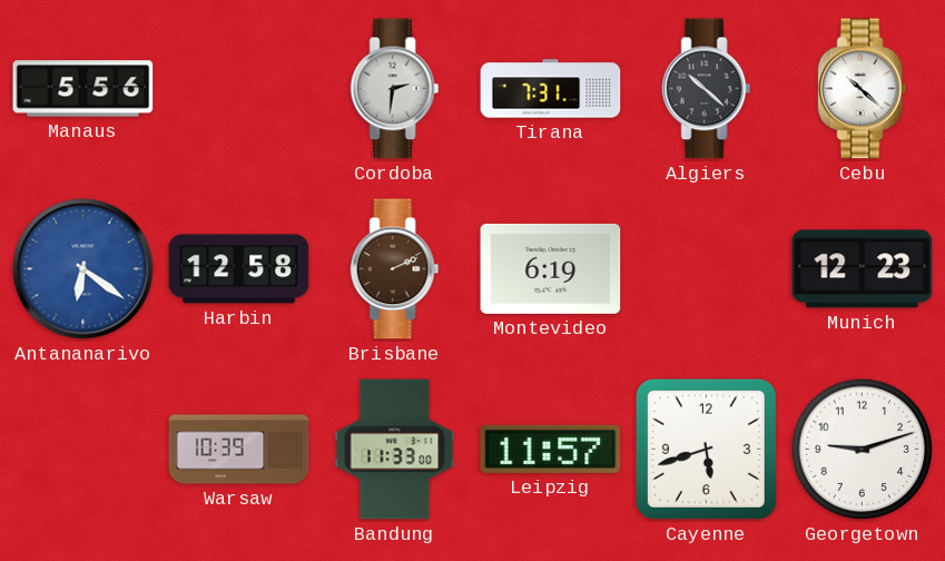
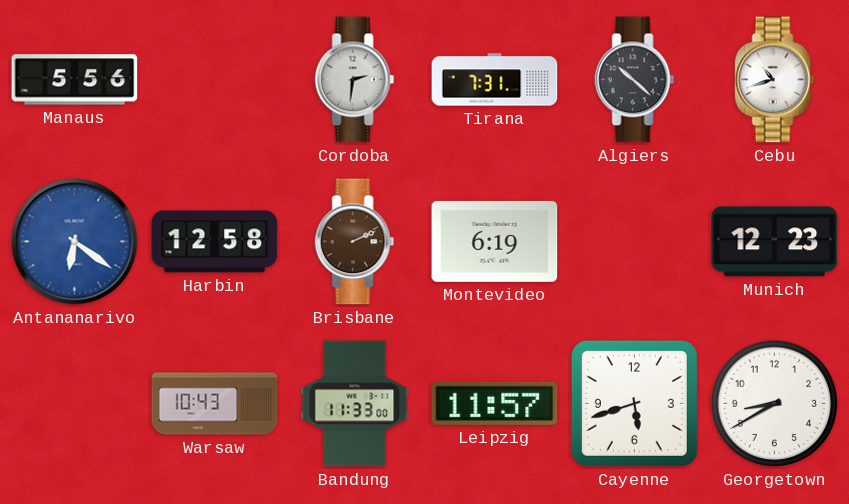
Cebu: 10:22 -> 10:42 (775, 80)
Warsaw: 10:39 -> 10:43 (215, 404)
Georgetown: 9:12 -> 8:40 (775, 404)
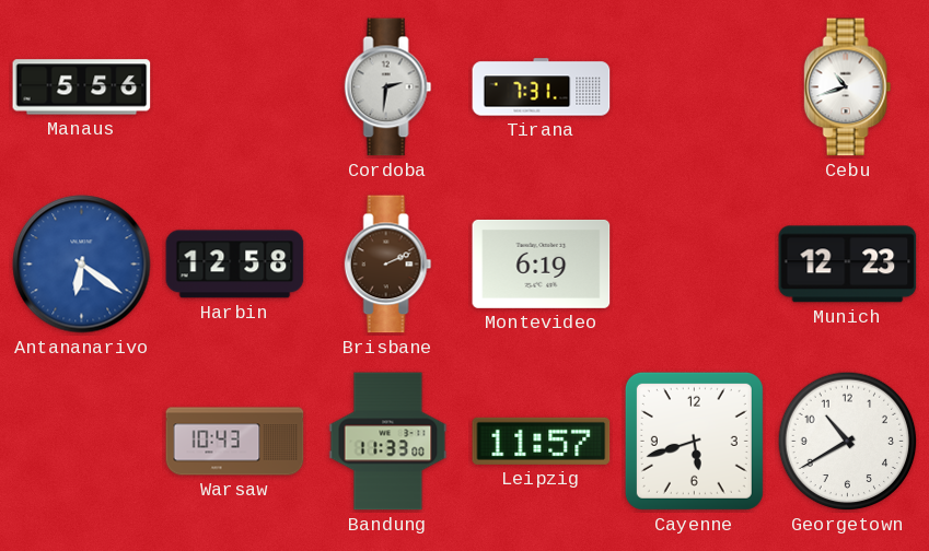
Algiers: 10:22 -> none (635, 80)
Georgetown: 8:40 -> 10:40 (848, 442)
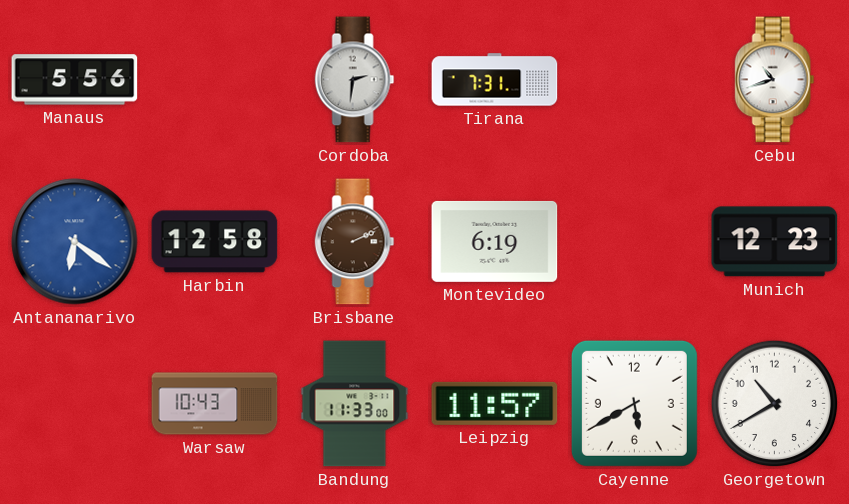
Cayenne: 5:42 -> 5:40 (634, 403)
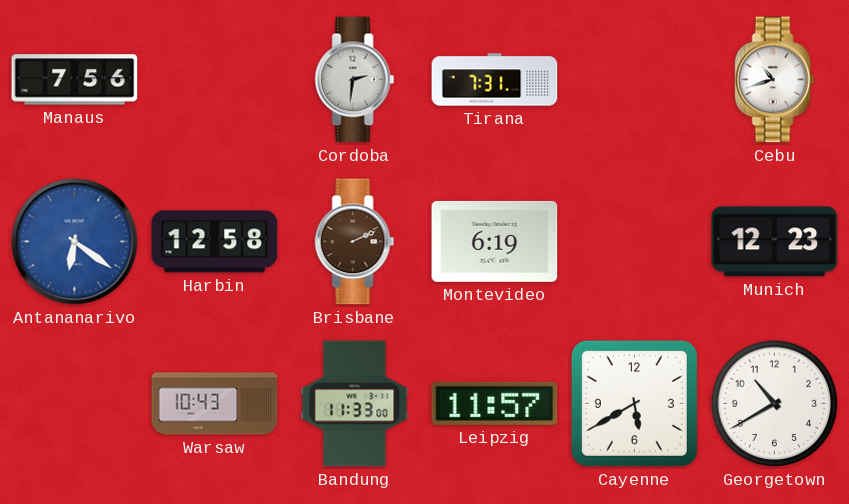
Manaus: 5:56 -> 7:56 (75, 80)
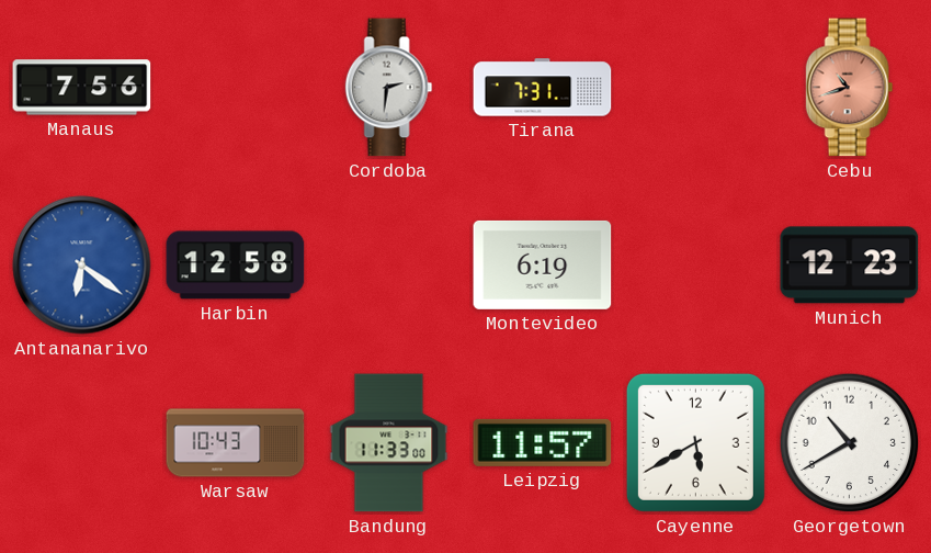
Cebu dial: white -> salmon (850, 88)
Brisbane: 2:11 -> none (355, 242)
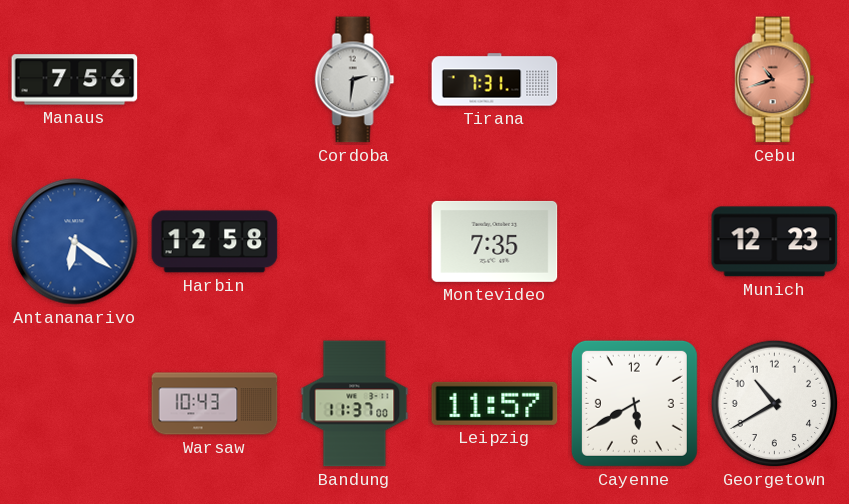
Montevideo: 6:19 -> 7:35 (495, 241)
Bandung: 11:33 -> 11:37 (355, 404)
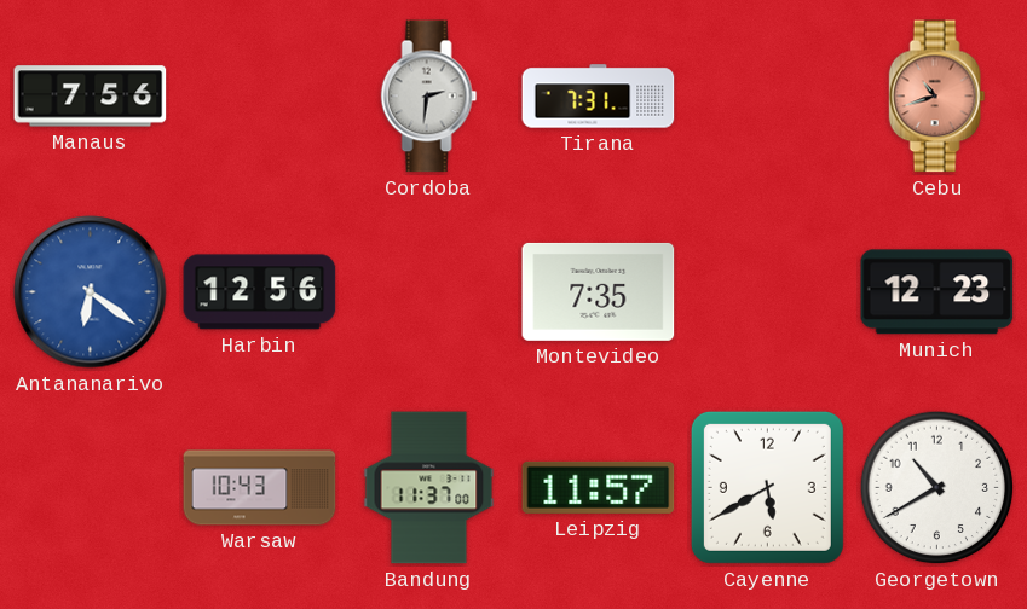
Harbin: 12:58 -> 12:56 (260, 292)
